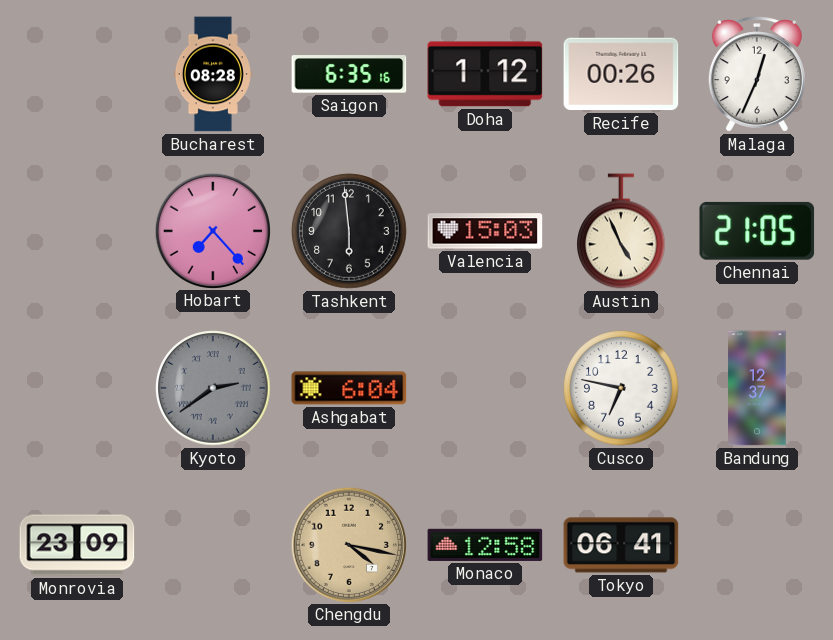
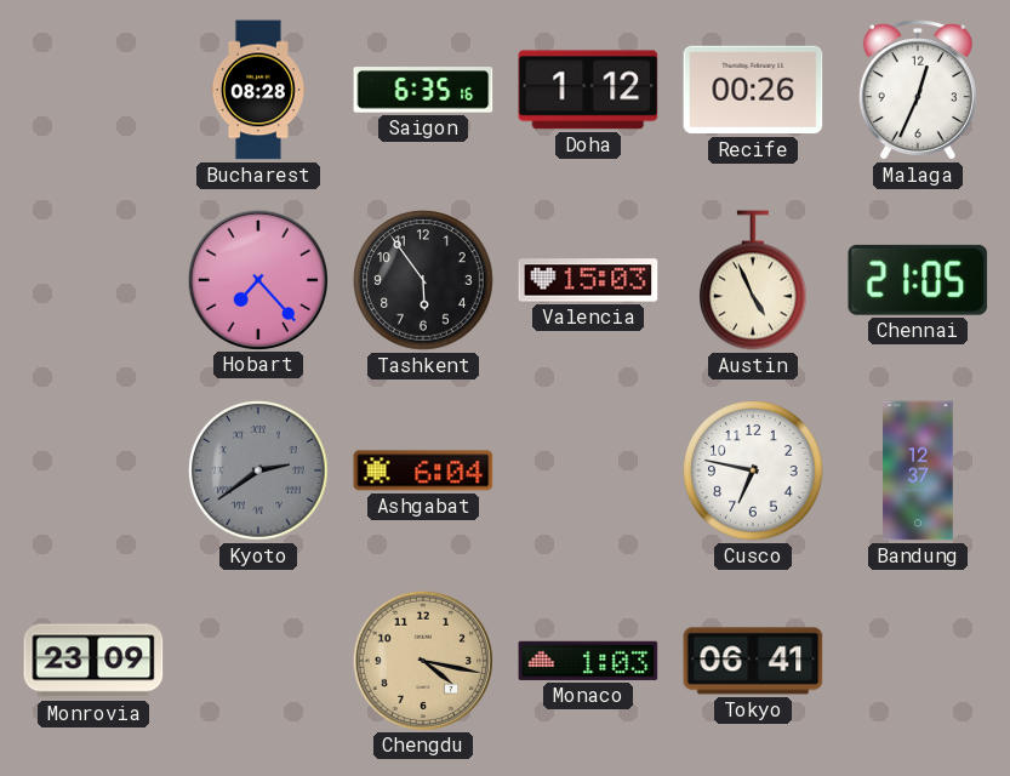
Tashkent: 5:59 -> 5:54 (423, 280)
Monaco: 12:58 -> 1:03 (588, 661)
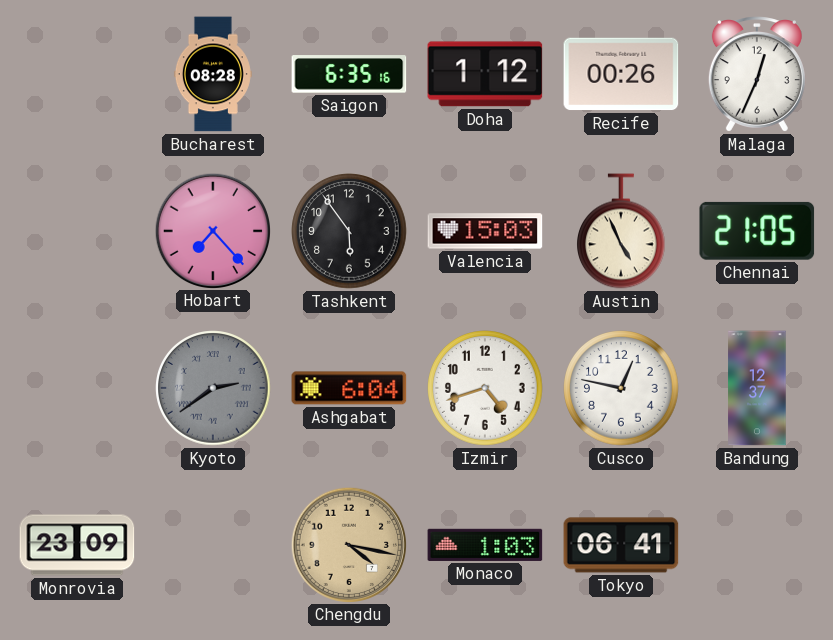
Izmir: none -> 4:42 (485, 388)
Cusco: 6:47 -> 12:47 (621, 388)
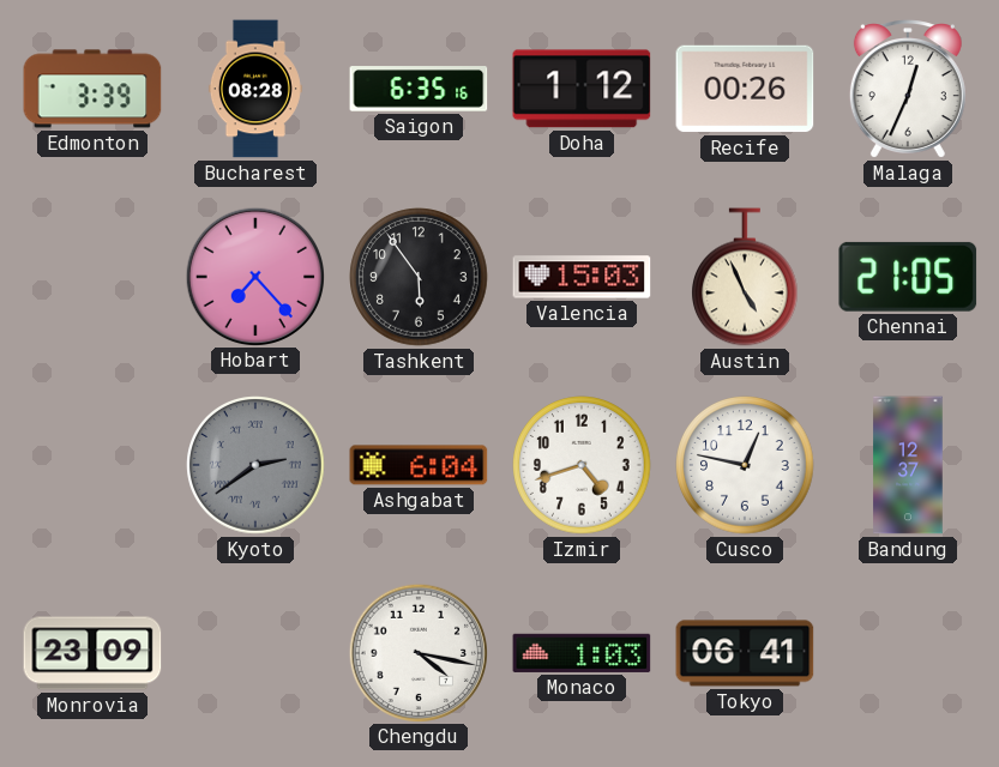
Edmonton: none -> 3:39 (92, 89)
Chengdu dial: champagne -> white (417, 652)
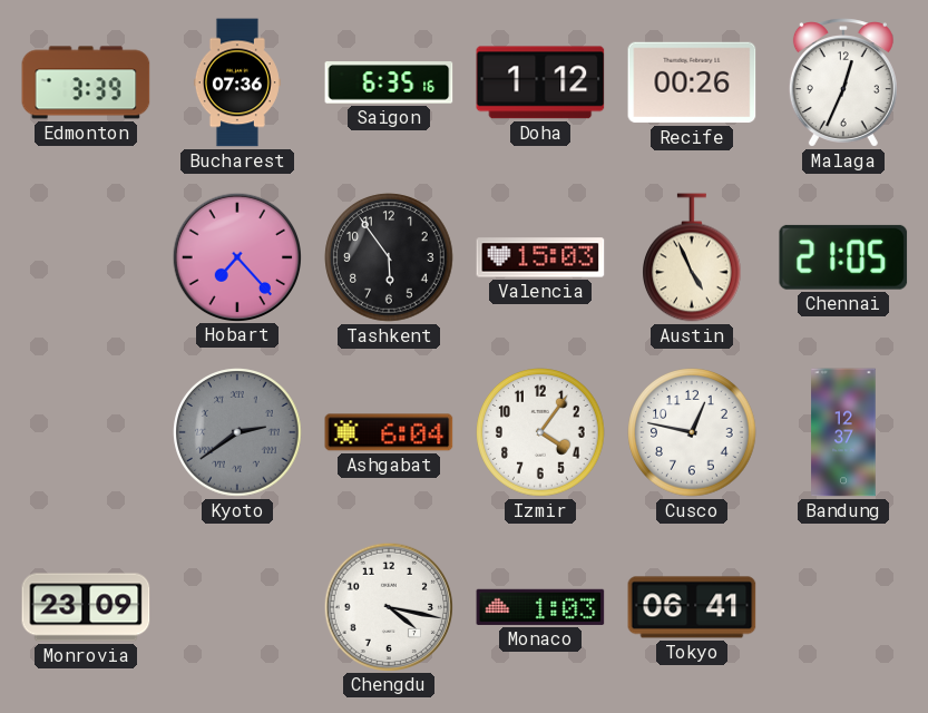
Bucharest: 08:28 -> 07:36 (237, 82)
Izmir: 4:42 -> 4:06 (540, 432)
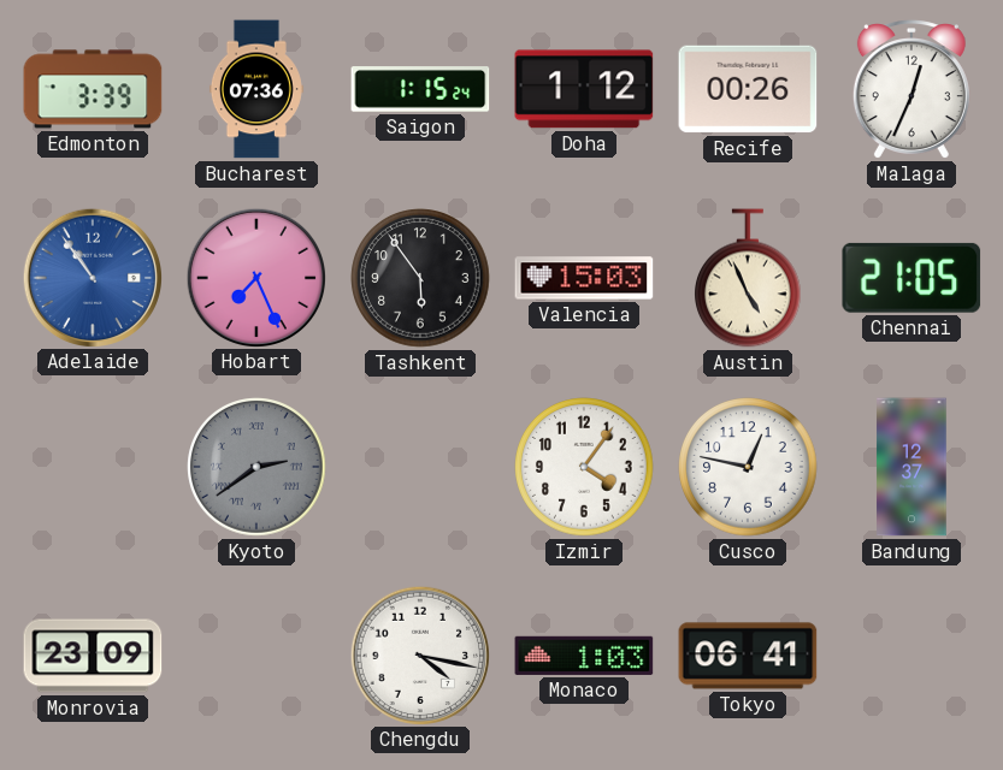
Saigon: 6:35 -> 1:15 (420, 89)
Adelaide: none -> 10:54 (92, 277)
Hobart: 7:23 -> 7:26 (255, 277)
Ashgabat: 6:04 -> none (389, 432)
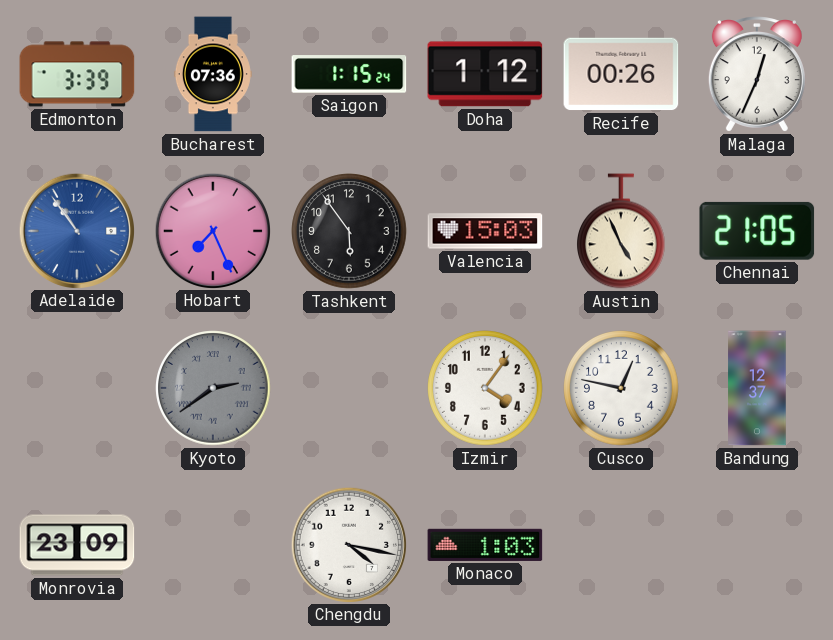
Tokyo: 06:41 -> none (748, 656)
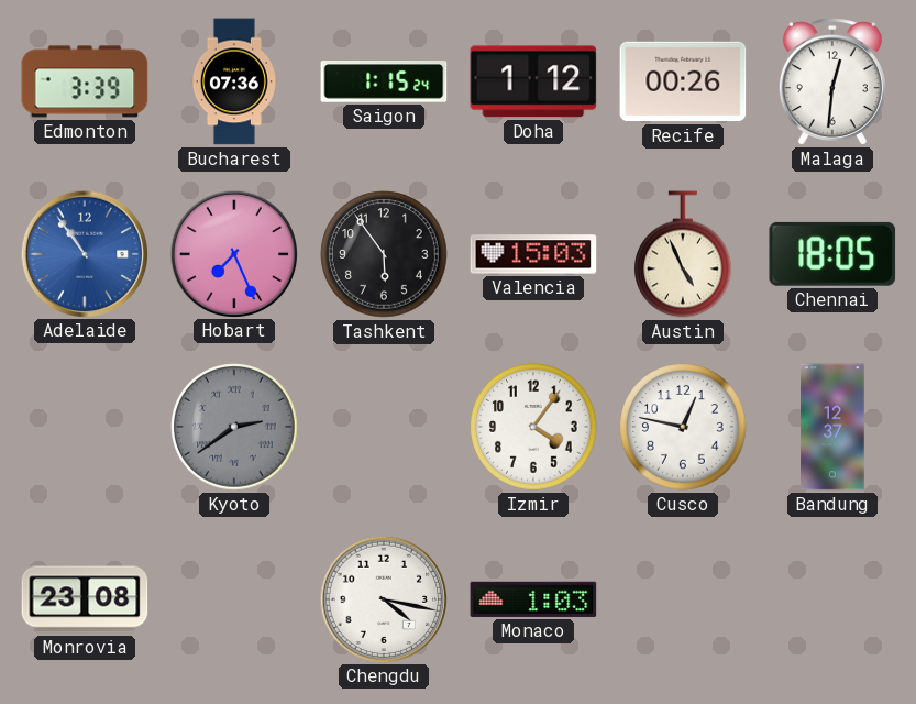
Malaga: 12:34 -> 12:31 (832, 81)
Chennai: 21:05 -> 18:05 (832, 254)
Monrovia: 23:09 -> 23:08 (85, 599)
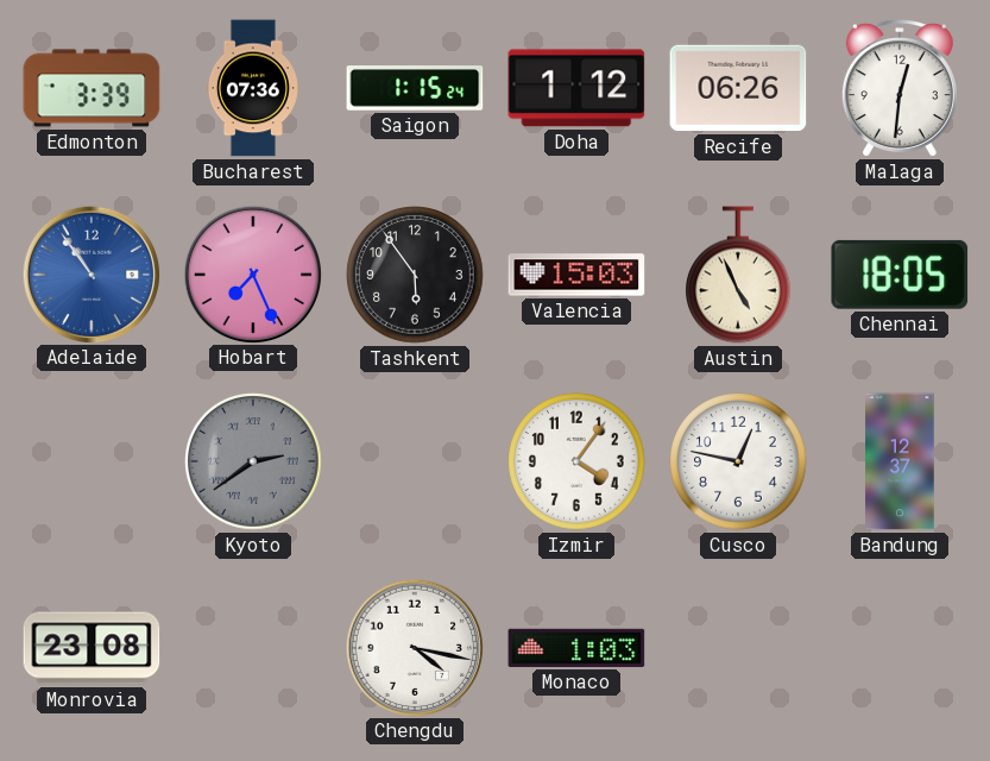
Recife: 00:26 -> 06:26 (738, 88)
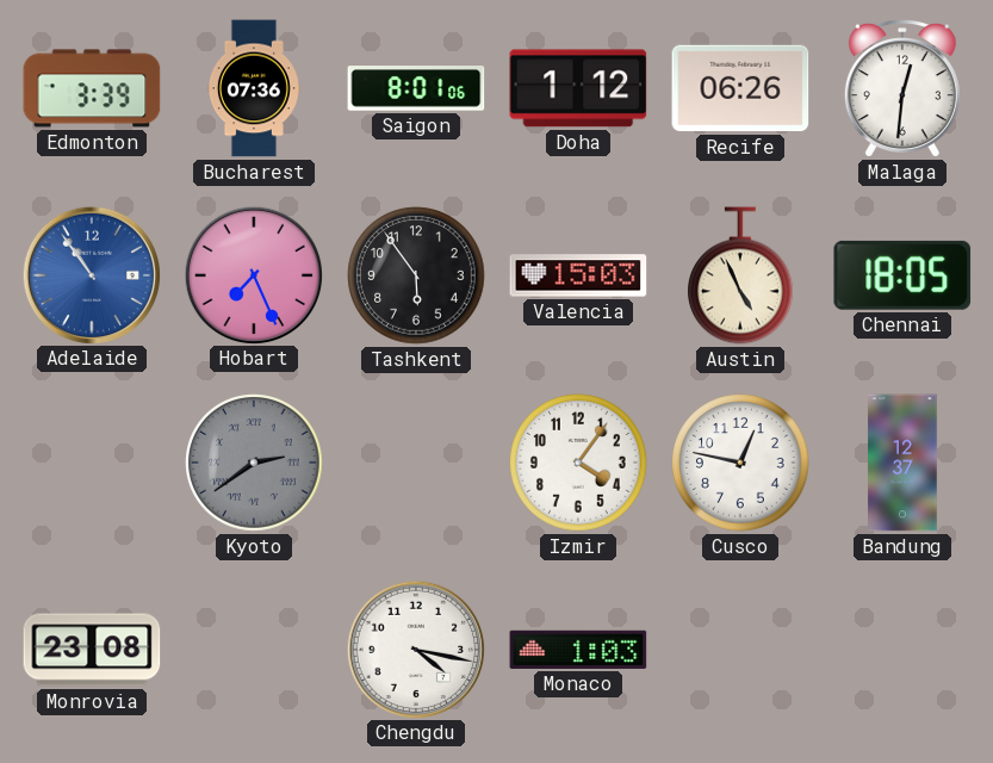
Saigon: 1:15 -> 8:01 (416, 88)
